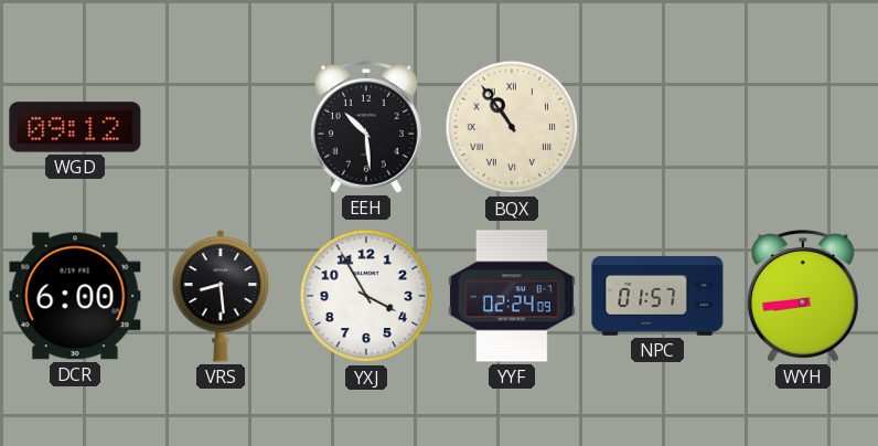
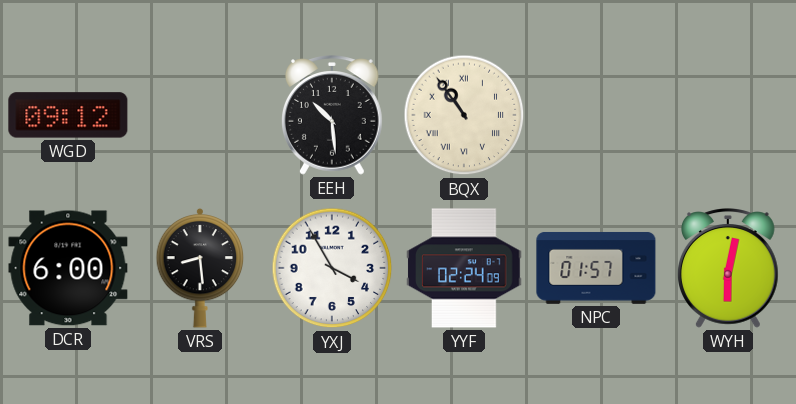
WYH: 8:44 -> 6:02 (729, 268)
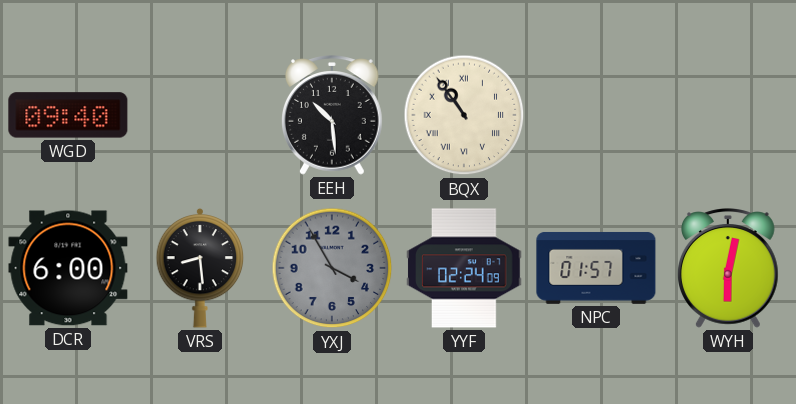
WGD: 09:12 -> 09:40 (68, 115)
YXJ dial: white -> grey (332, 268)
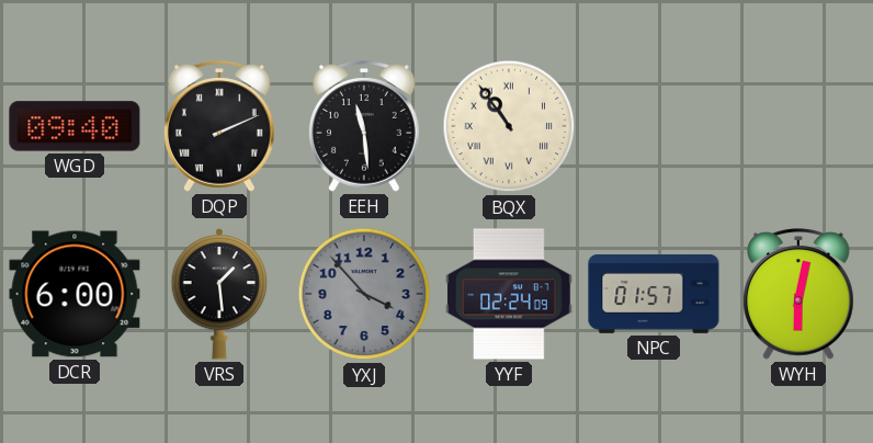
DQP: none -> 2:11 (220, 126)
EEH: 10:29 -> 11:29 (365, 126)
VRS: 8:29 -> 1:29 (219, 294)
YXJ: 3:55 -> 3:53 (364, 294)
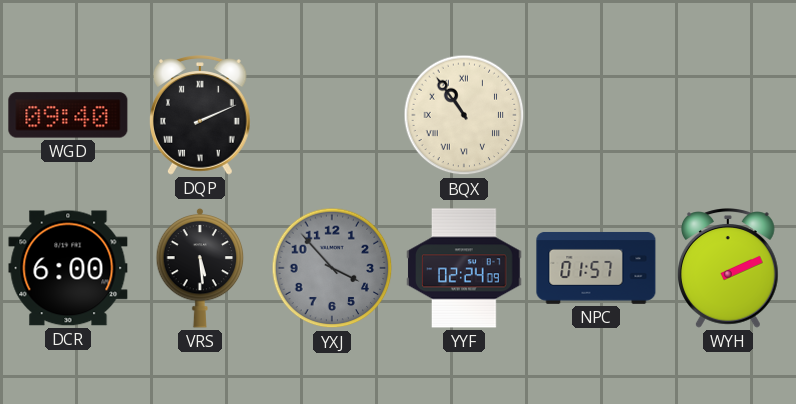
EEH: 11:29 -> none (365, 126)
VRS: 1:29 -> 5:29 (200, 268)
WYH: 6:02 -> 2:11 (729, 268)
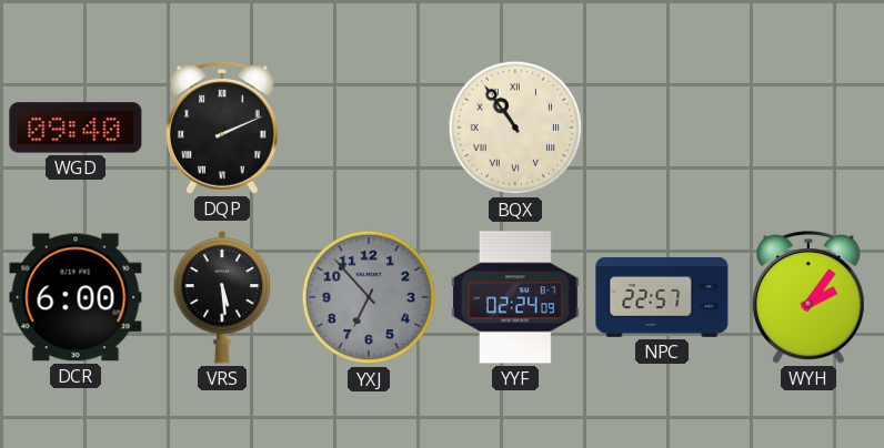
YXJ: 3:53 -> 6:53 (369, 297)
NPC: 01:57 -> 22:57 (662, 297)
WYH: 2:11 -> 2:06 (810, 297)
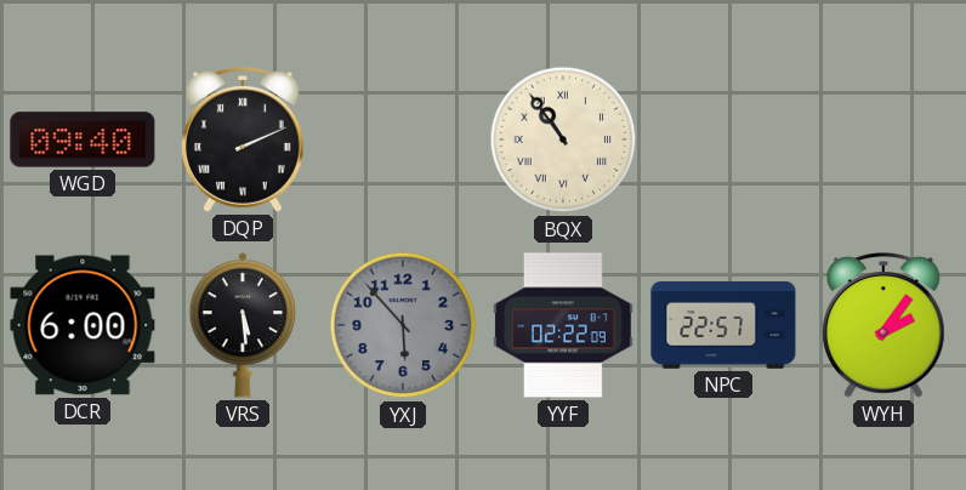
YXJ: 6:53 -> 5:53 (403, 325)
YYF: 02:24 -> 02:22 (563, 325)
